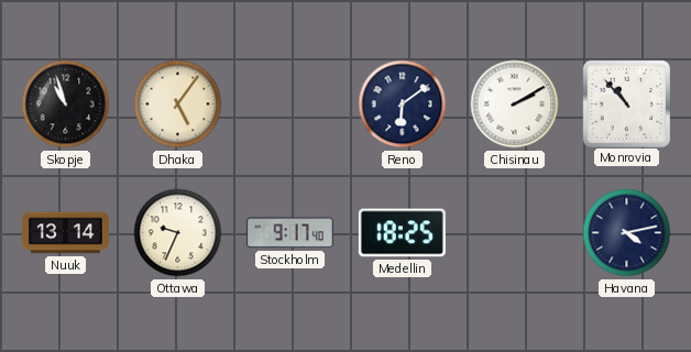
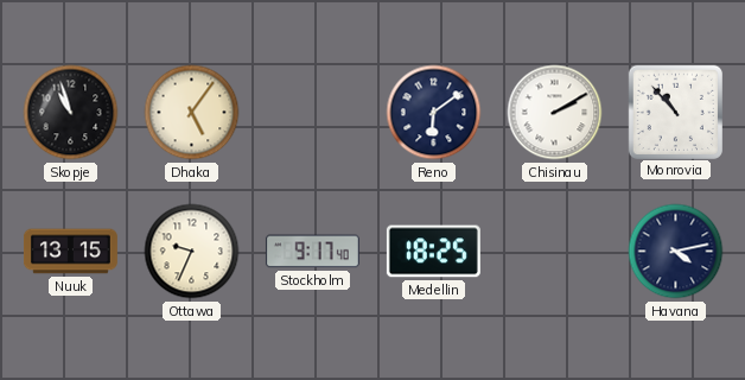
Nuuk: 13:14 -> 13:15 (70, 252)
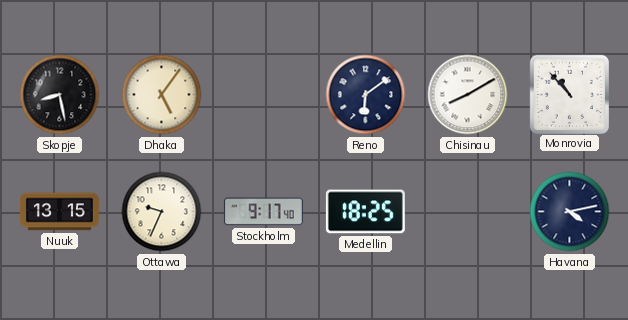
Skopje: 10:57 -> 8:28 (60, 95)
Chisinau: 2:10 -> 8:10 (468, 95)
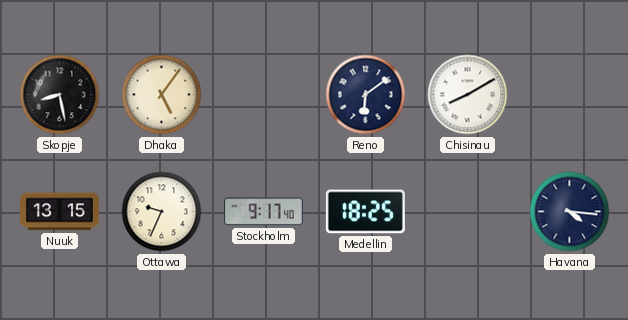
Monrovia: 10:53 -> none (569, 94)
Havana: 4:13 -> 4:16 (570, 212)
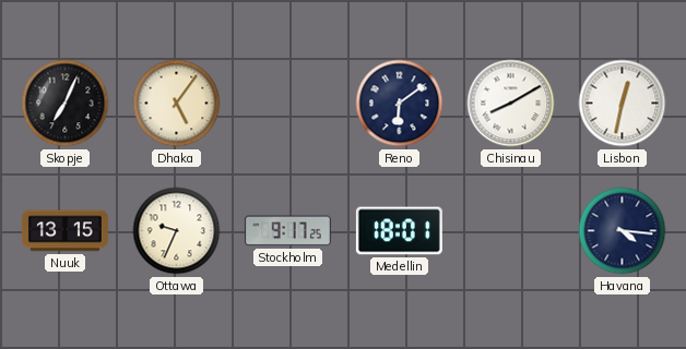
Skopje: 8:28 -> 7:04 (66, 104)
Lisbon: none -> 12:32 (623, 104)
Stockholm: 9:17:40 -> 9:17:25 (287, 231)
Medellin: 18:25 -> 18:01 (399, 231)
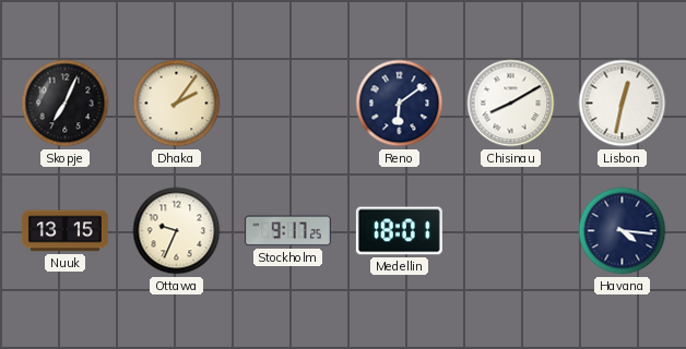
Dhaka: 5:06 -> 2:06 (177, 104)
